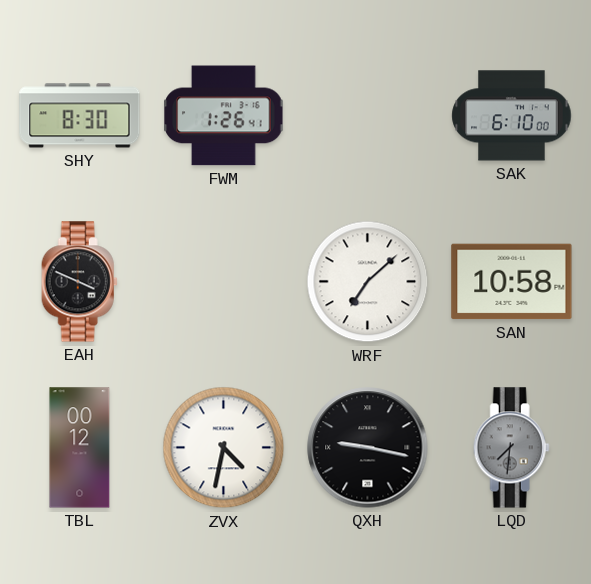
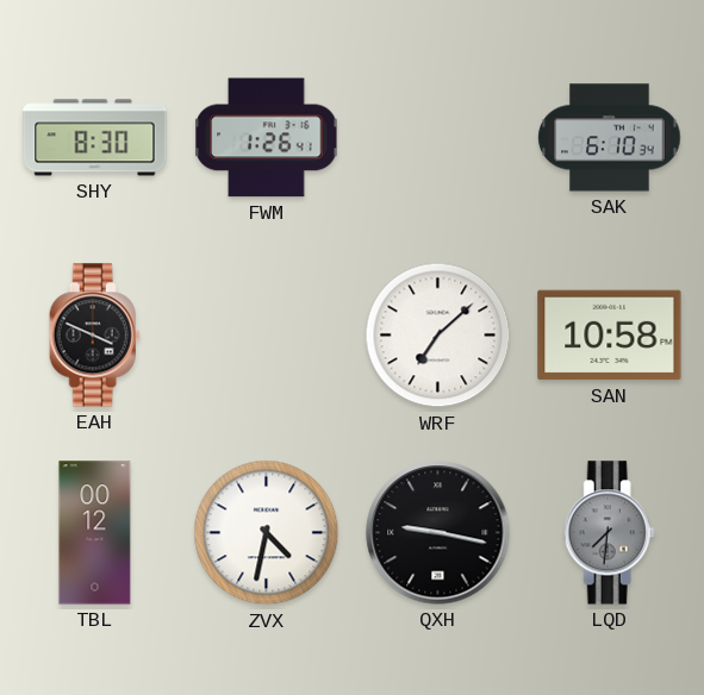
SAK: 6:10:00 -> 6:10:34 (610, 138)
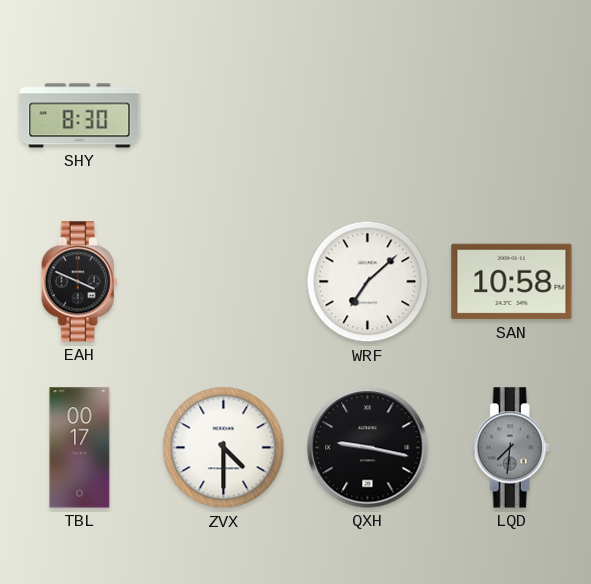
FWM: 1:26 -> none (267, 138)
SAK: 6:10 -> none (610, 138)
TBL: 00:12 -> 00:17 (80, 448)
ZVX: 4:32 -> 4:30 (224, 448)
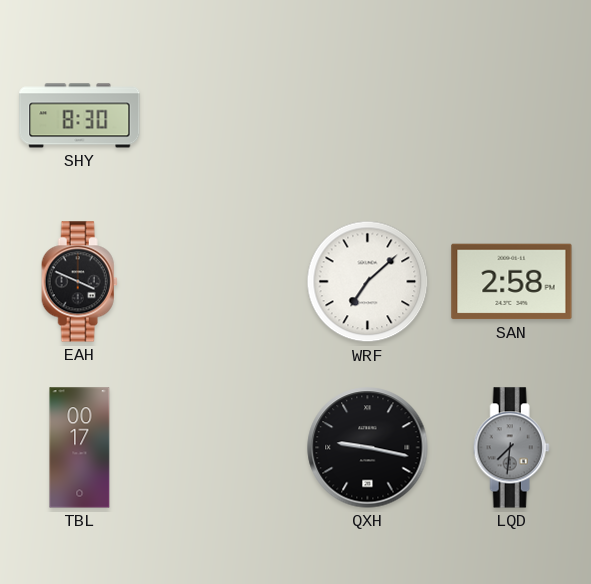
SAN: 10:58 -> 2:58 (512, 282)
ZVX: 4:30 -> none (224, 448)
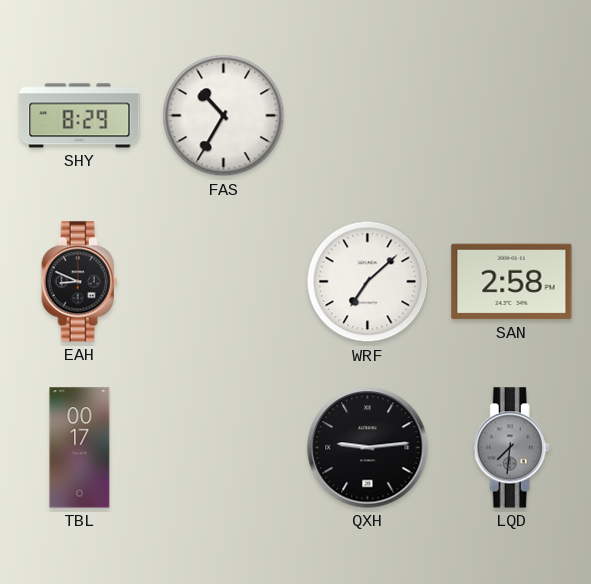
SHY: 8:30 -> 8:29 (80, 116)
FAS: none -> 10:35 (224, 116)
EAH: 3:49 -> 8:49 (79, 282)
QXH: 9:17 -> 9:14 (368, 448)
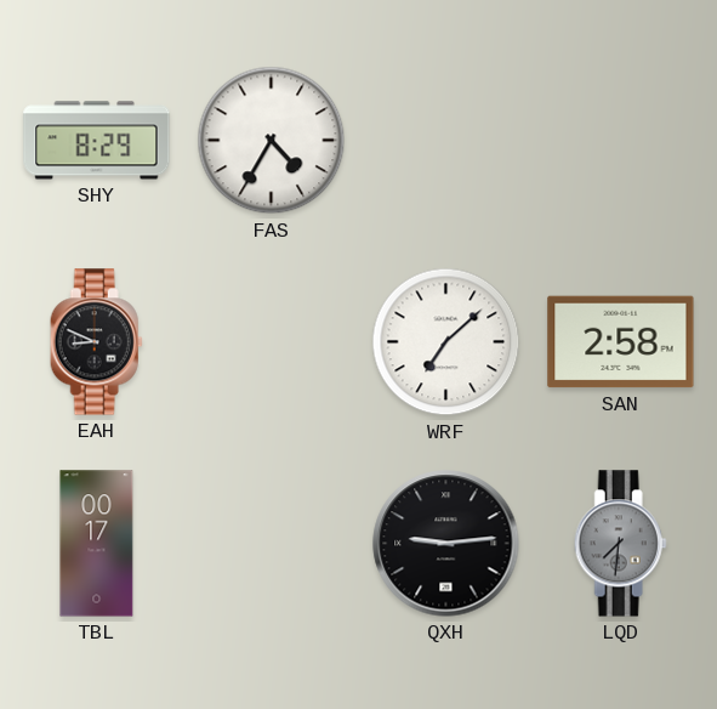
FAS: 10:35 -> 4:35 (272, 141)
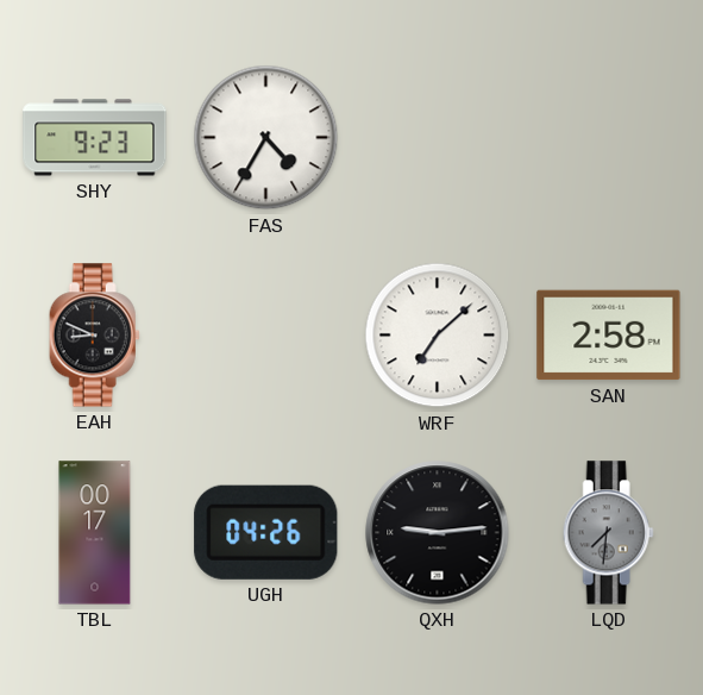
SHY: 8:29 -> 9:23 (95, 138)
UGH: none -> 04:26 (266, 532)
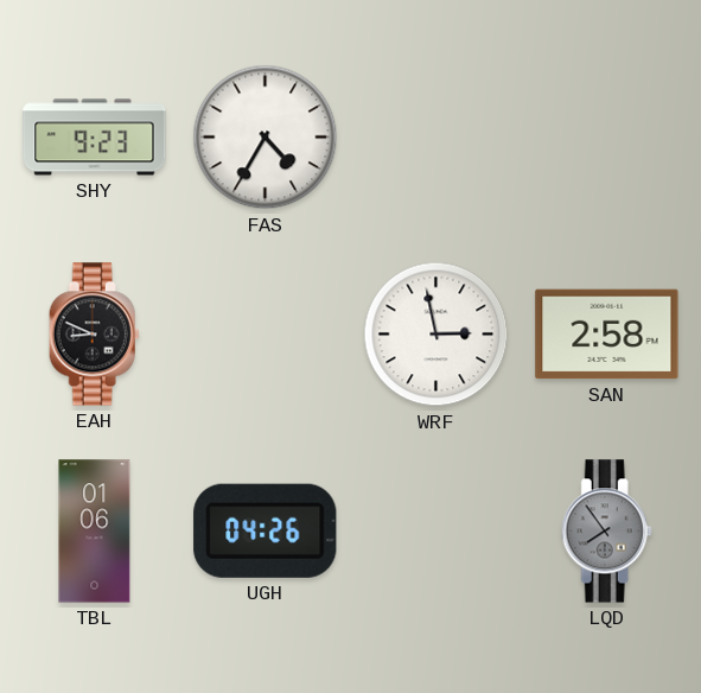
WRF: 7:08 -> 2:58 (436, 335)
TBL: 00:17 -> 01:06 (95, 532)
QXH: 9:14 -> none (438, 533)
LQD: 7:31 -> 7:54 (606, 532)
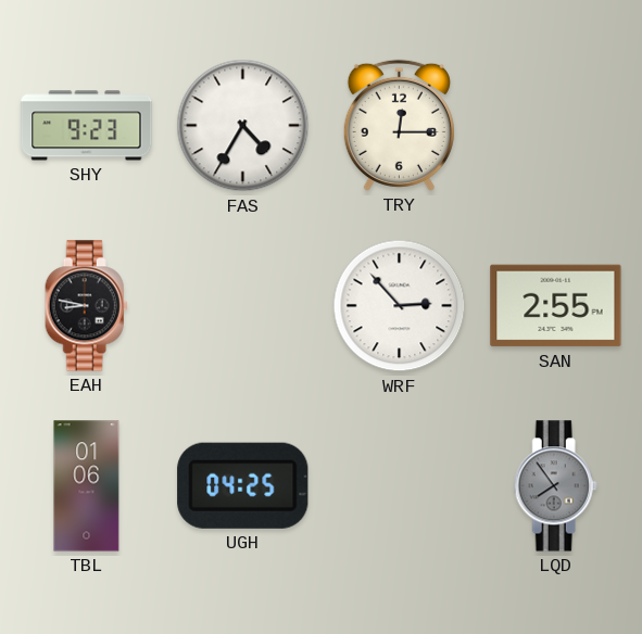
TRY: none -> 12:15 (399, 125)
EAH: 8:49 -> 8:47 (86, 306)
WRF: 2:58 -> 2:53 (400, 306)
SAN: 2:58 -> 2:55 (556, 306)
UGH: 04:26 -> 04:25 (243, 485)
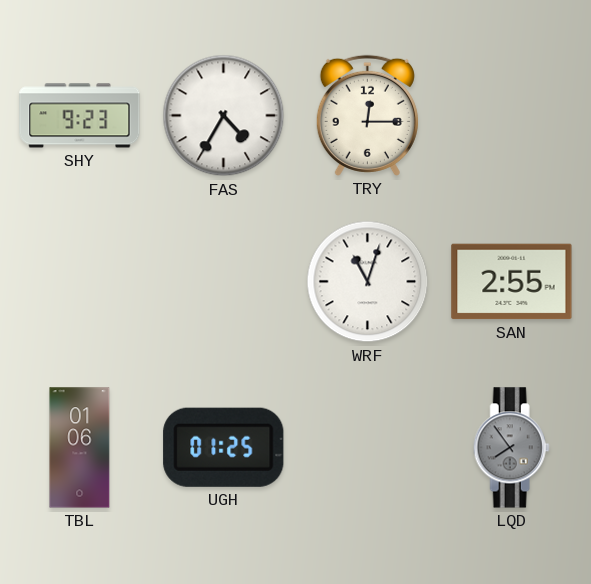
EAH: 8:47 -> none (86, 306)
WRF: 2:53 -> 11:03 (368, 282)
UGH: 04:25 -> 01:25 (224, 447)
